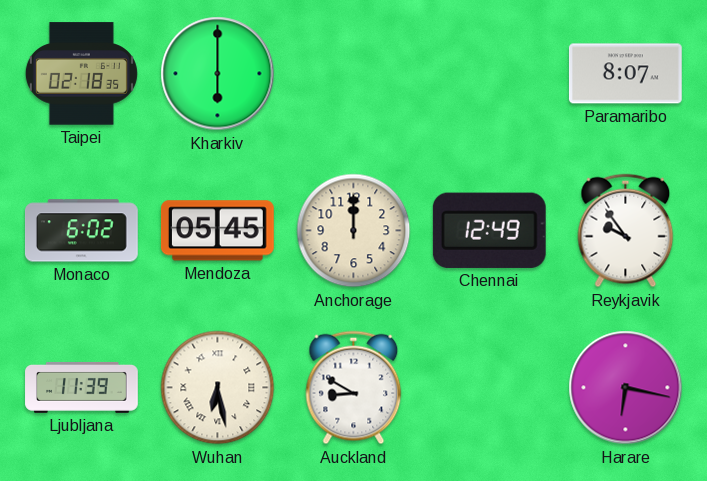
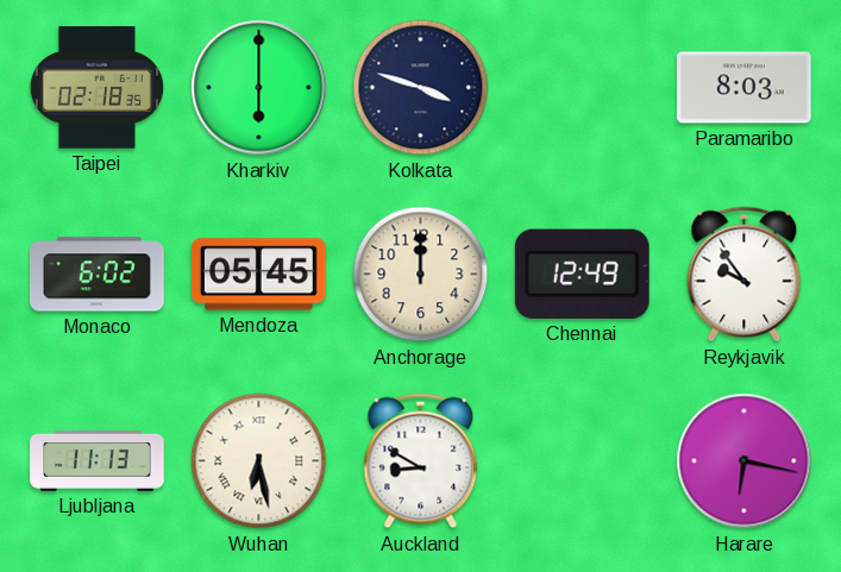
Kolkata: none -> 3:48 (421, 88)
Paramaribo: 8:07 -> 8:03 (743, 88)
Ljubljana: 11:39 -> 11:13 (98, 460)
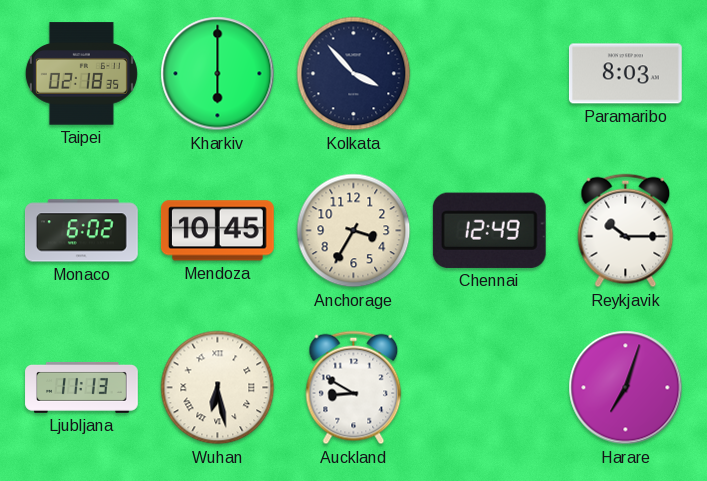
Kolkata: 3:48 -> 3:53 (354, 74)
Mendoza: 05:45 -> 10:45 (217, 231)
Anchorage: 12:00 -> 3:35 (354, 231)
Reykjavik: 9:54 -> 10:15 (626, 231)
Harare: 6:17 -> 7:03 (626, 388)
